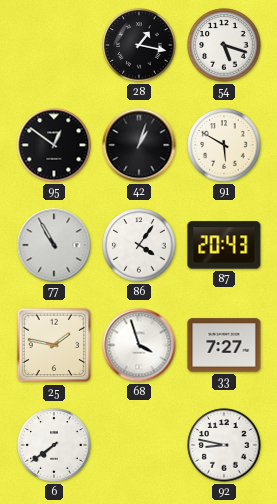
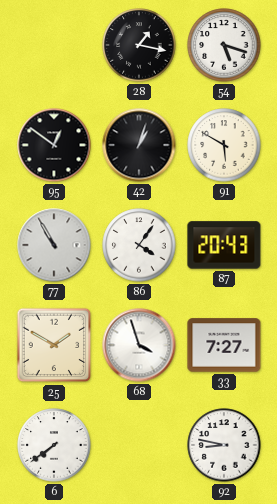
25: 1:47 -> 1:50 (54, 345)
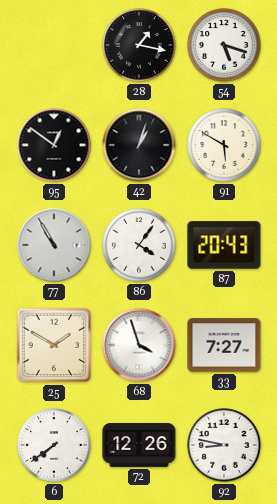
72: none -> 12:26 (139, 446)
